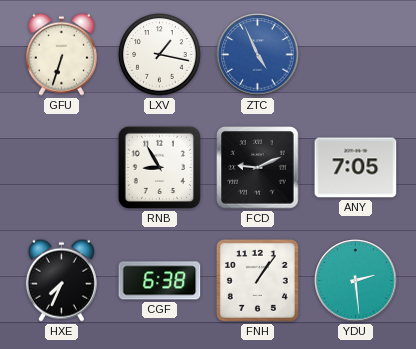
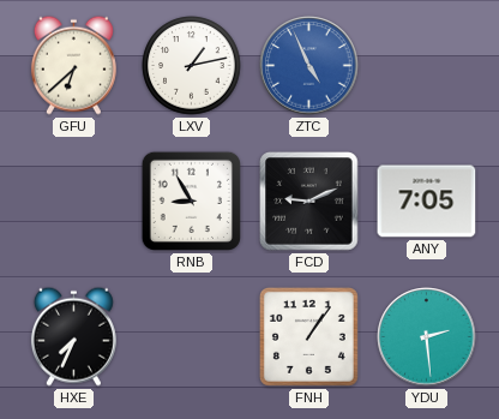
GFU: 6:33 -> 6:38 (73, 65)
LXV: 1:17 -> 1:13 (192, 66)
CGF: 6:38 -> none (160, 281)
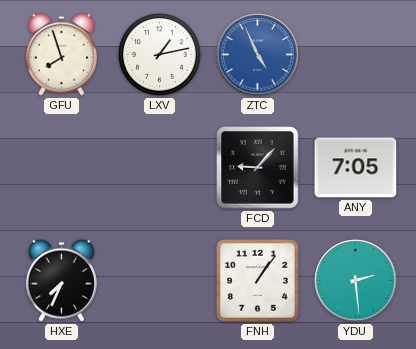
GFU: 6:38 -> 7:57 (61, 54)
RNB: 8:55 -> none (191, 200)
FCD: 9:11 -> 9:07 (258, 168)
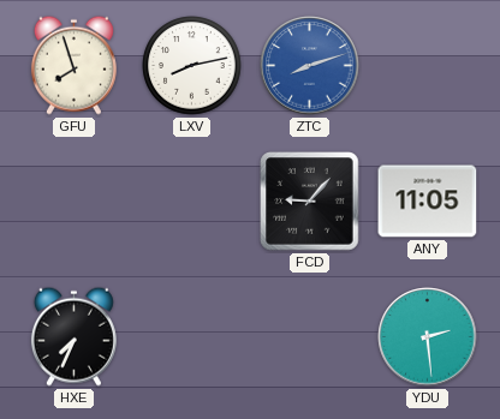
LXV: 1:13 -> 8:13 (192, 66)
ZTC: 4:56 -> 8:12 (310, 66)
ANY: 7:05 -> 11:05 (428, 202)
FNH: 1:06 -> none (257, 280)
